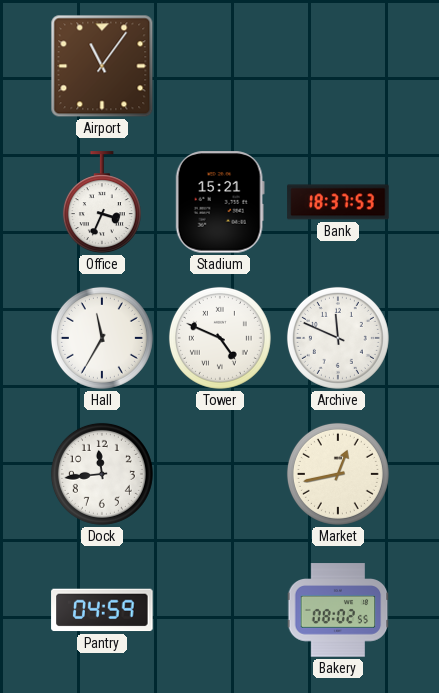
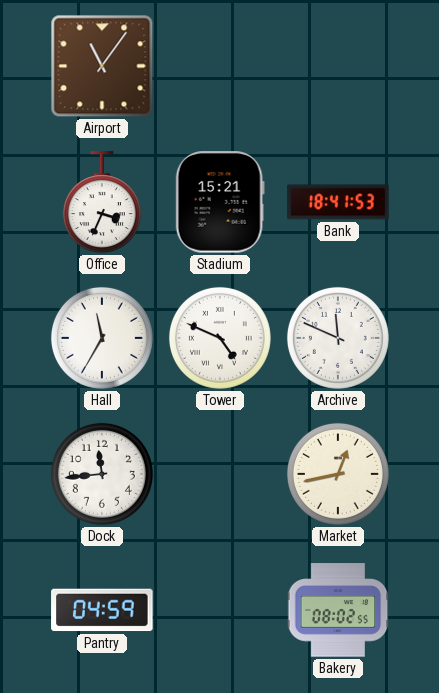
Bank: 18:37 -> 18:41 (338, 202)
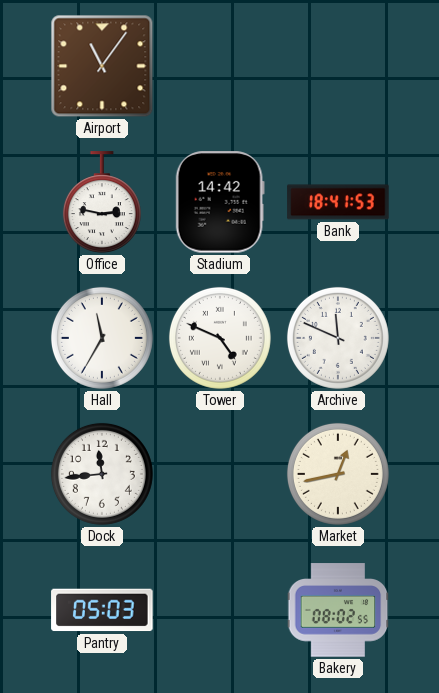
Office: 3:34 -> 2:47 (102, 203)
Stadium: 15:21 -> 14:42 (220, 202)
Pantry: 04:59 -> 05:03 (102, 610)
